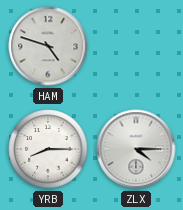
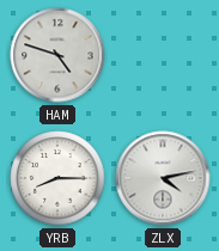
ZLX: 4:15 -> 4:13 (163, 178)
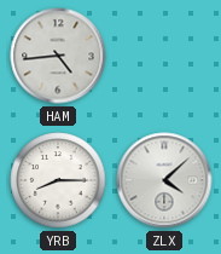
HAM: 4:48 -> 4:44 (58, 56)
ZLX: 4:13 -> 4:08 (164, 180)
